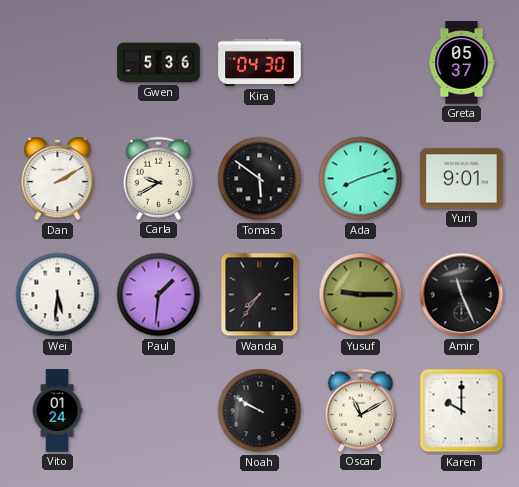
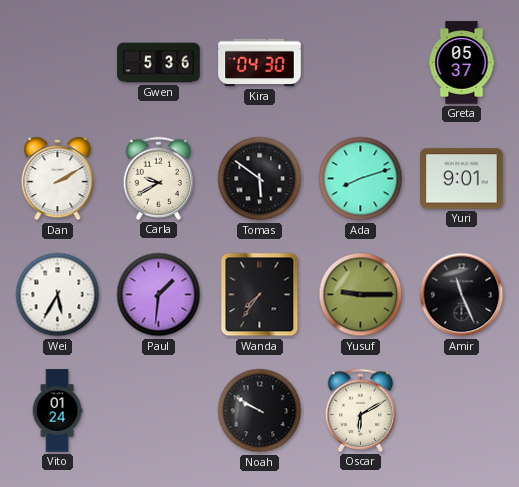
Wei: 5:31 -> 5:35 (58, 295)
Oscar: 11:10 -> 6:10 (360, 410)
Karen: 10:00 -> none (462, 411)
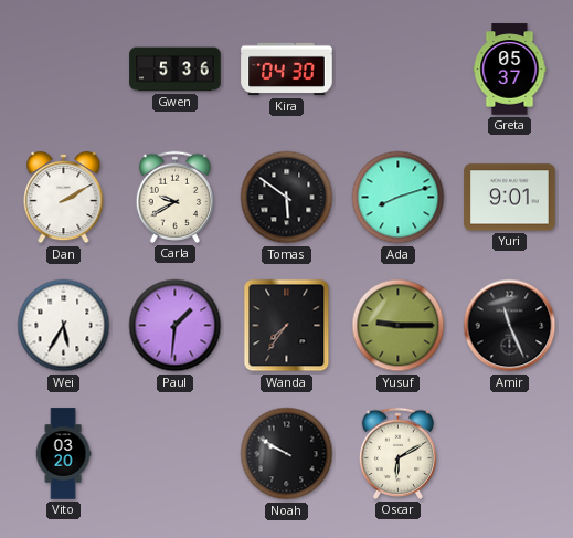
Vito: 01:24 -> 03:20 (63, 454)
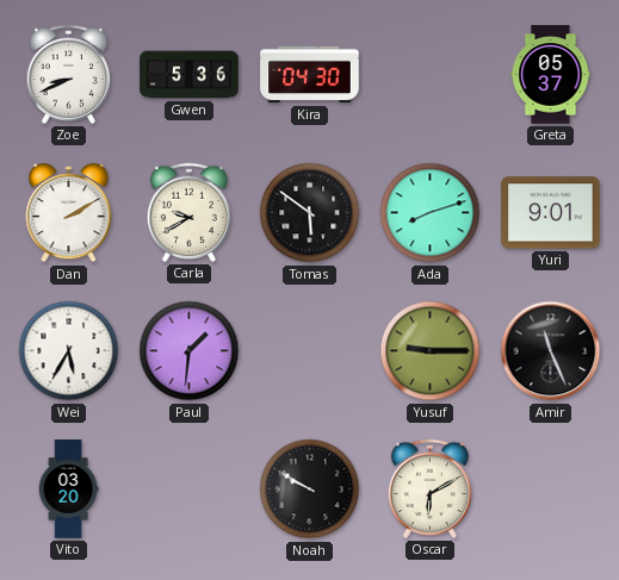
Zoe: none -> 8:41 (68, 74)
Wanda: 7:36 -> none (287, 326)
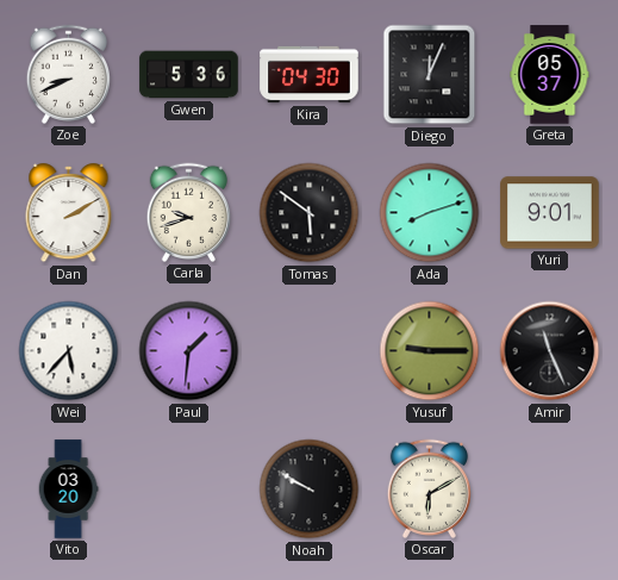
Diego: none -> 12:04 (430, 75)
Carla: 9:40 -> 9:42 (188, 212)
Wei: 5:35 -> 5:37 (69, 351)
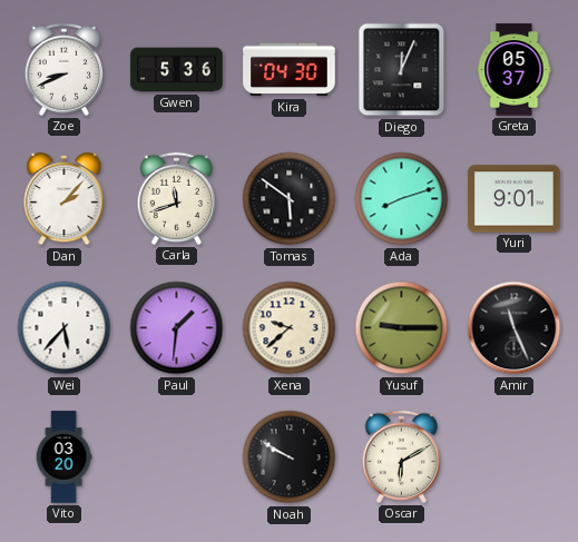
Dan: 2:10 -> 2:07 (65, 199)
Carla: 9:42 -> 11:42 (176, 198)
Xena: none -> 9:38 (290, 328)
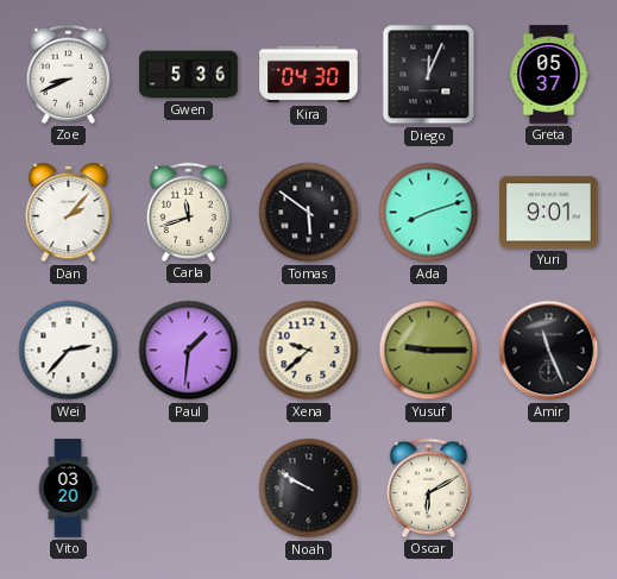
Wei: 5:37 -> 2:37 (69, 351)
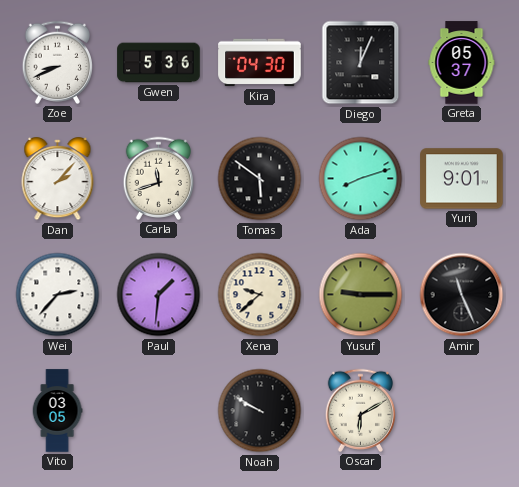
Vito: 03:20 -> 03:05 (57, 411)
